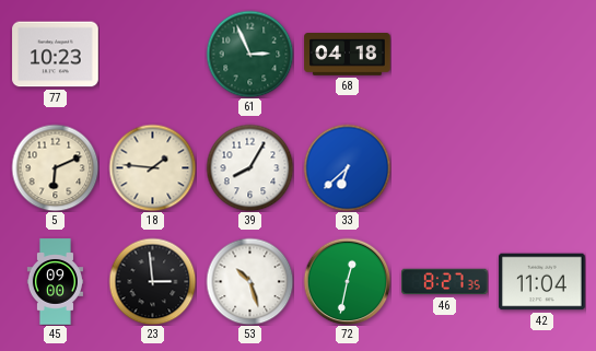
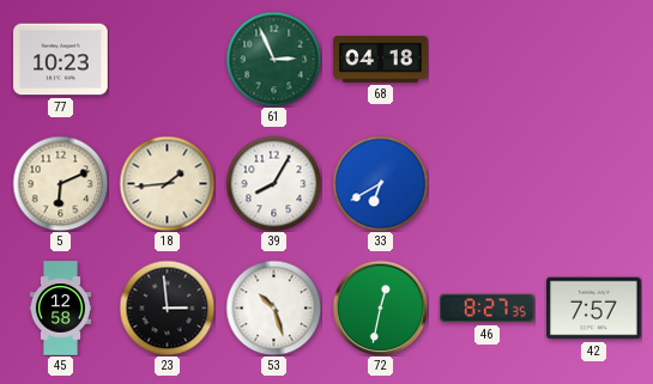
18: 1:46 -> 1:44 (167, 183)
33: 6:38 -> 6:40 (380, 183)
45: 09:00 -> 12:58 (60, 309)
42: 11:04 -> 7:57 (594, 309)
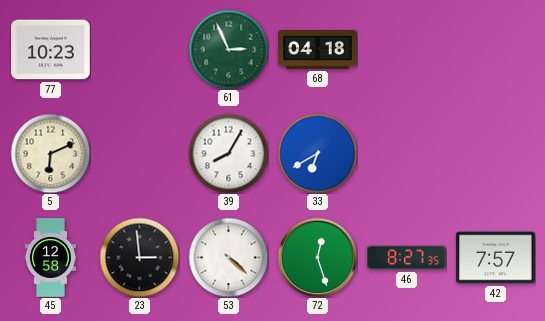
18: 1:44 -> none (167, 183)
53: 10:27 -> 4:22 (228, 257)
72: 12:32 -> 12:27 (317, 257)
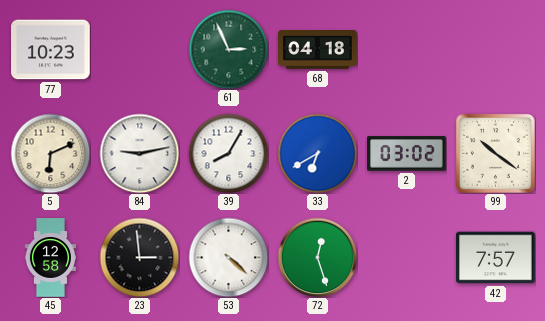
84: none -> 9:13 (139, 153)
2: none -> 03:02 (407, 154)
99: none -> 10:21 (495, 153)
46: 8:27 -> none (407, 258)
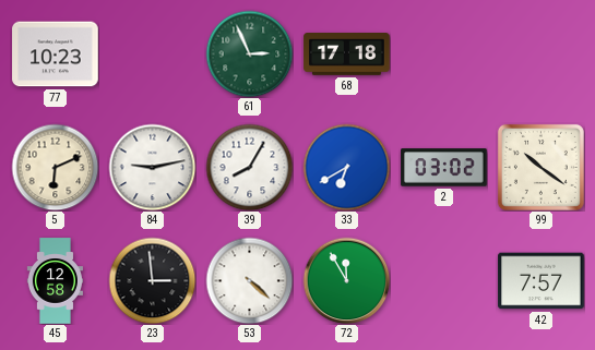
68: 04:18 -> 17:18 (347, 55)
72: 12:27 -> 11:55 (346, 280)
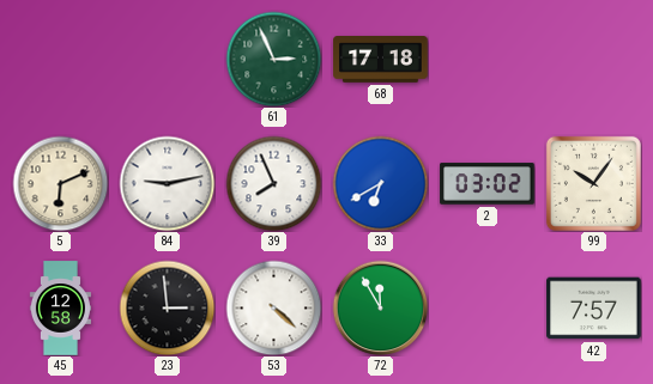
77: 10:23 -> none (56, 55)
39: 8:05 -> 7:56 (273, 183)
99: 10:21 -> 10:06 (593, 183)
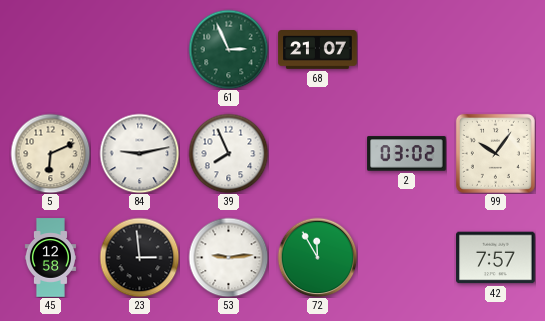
68: 17:18 -> 21:07 (318, 50)
33: 6:40 -> none (380, 183)
53: 4:22 -> 9:14 (228, 257)
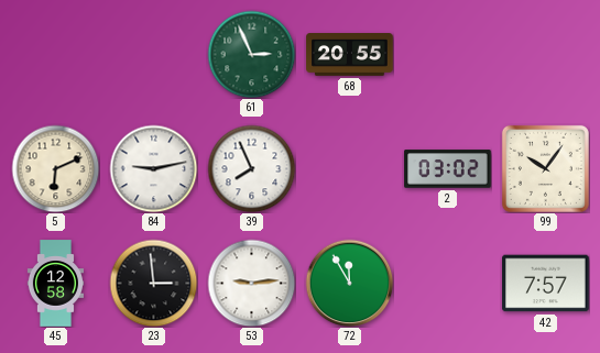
68: 21:07 -> 20:55 (350, 55)
